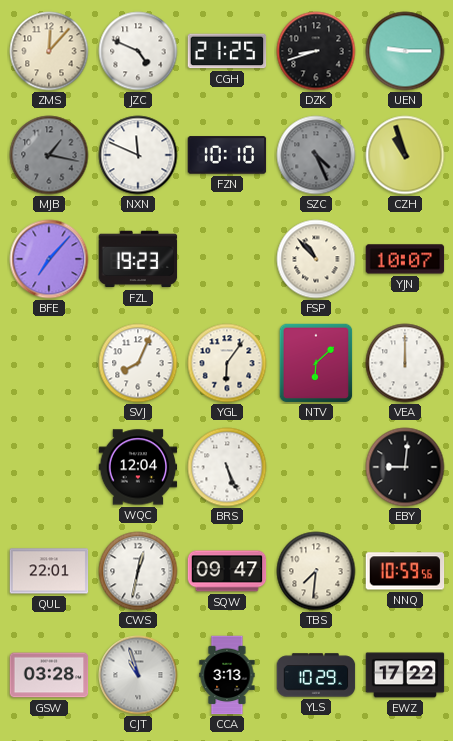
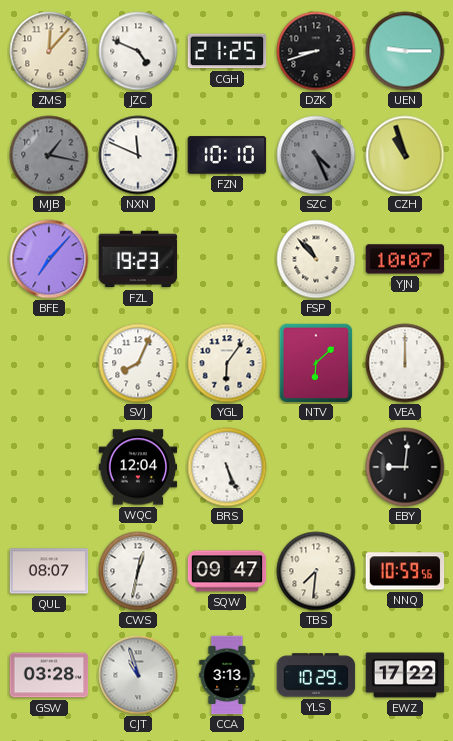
QUL: 22:01 -> 08:07 (49, 571)
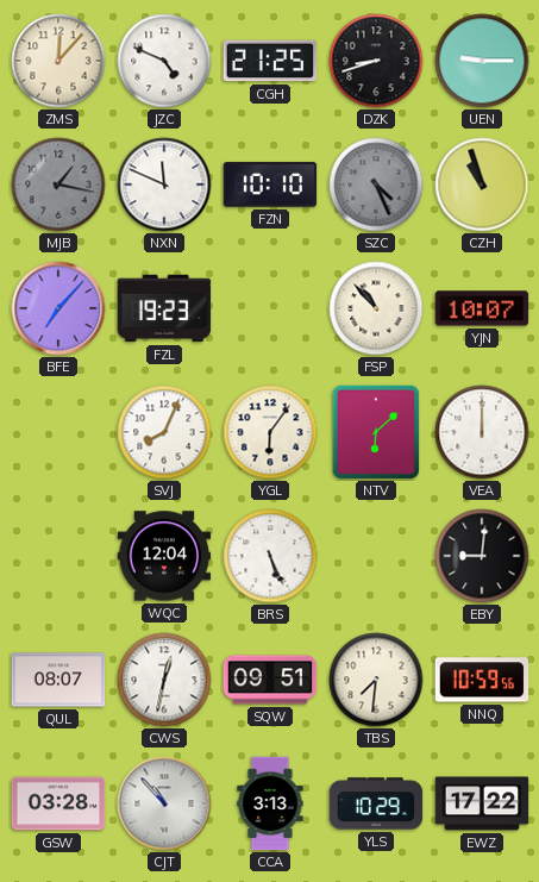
SQW: 09:47 -> 09:51 (270, 680)
CJT: 10:57 -> 10:53 (164, 803)
